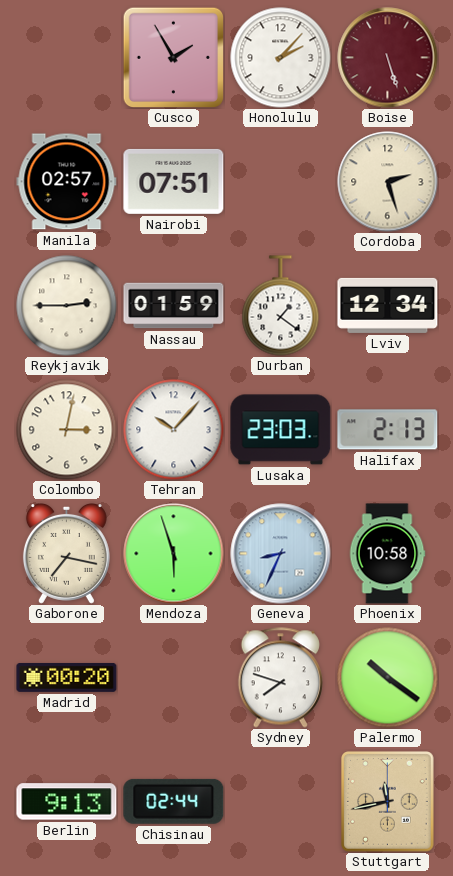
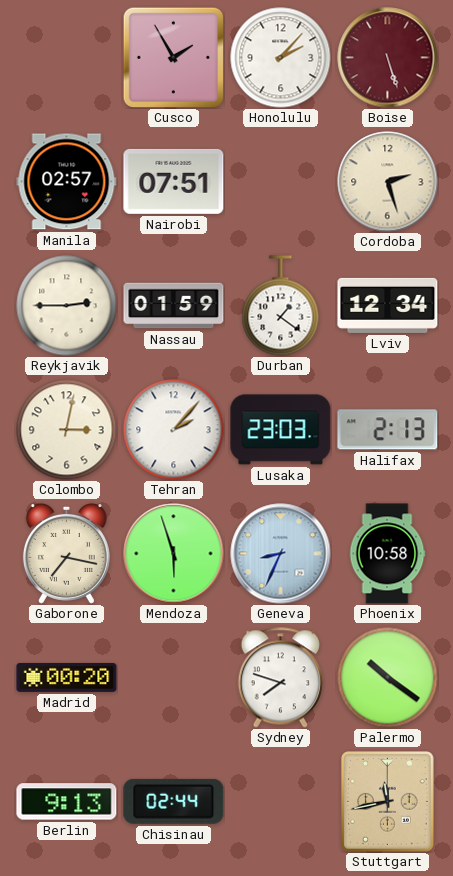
Tehran: 10:07 -> 2:07 (174, 430)
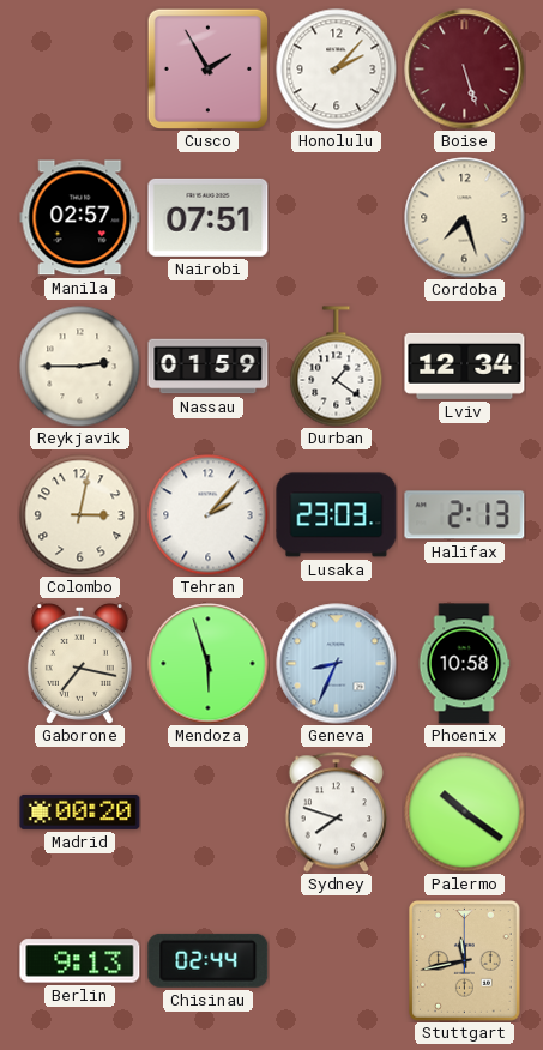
Cordoba: 2:27 -> 7:27 (465, 218)
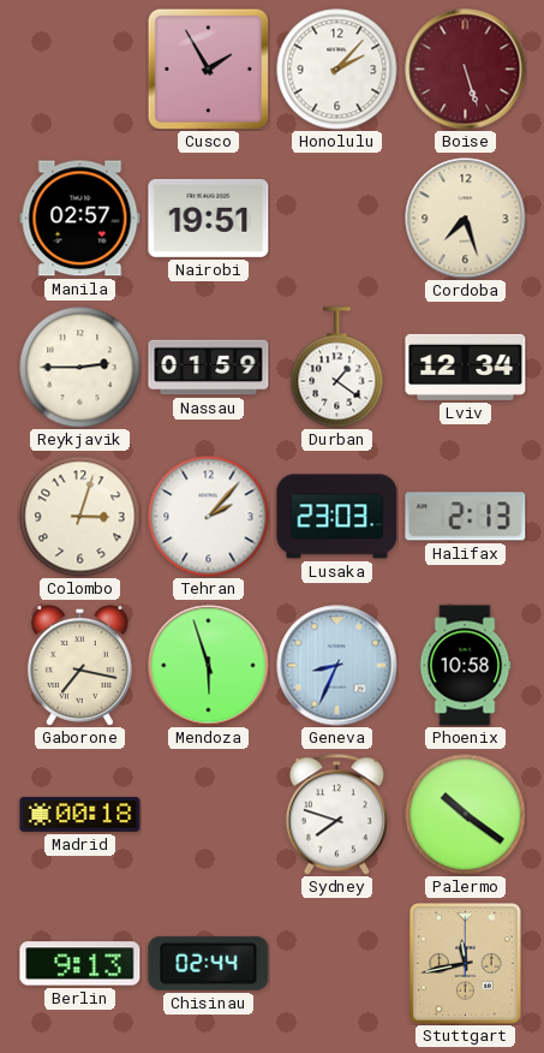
Nairobi: 07:51 -> 19:51 (209, 218)
Colombo: 3:02 -> 3:03 (80, 517)
Madrid: 00:20 -> 00:18 (80, 814)
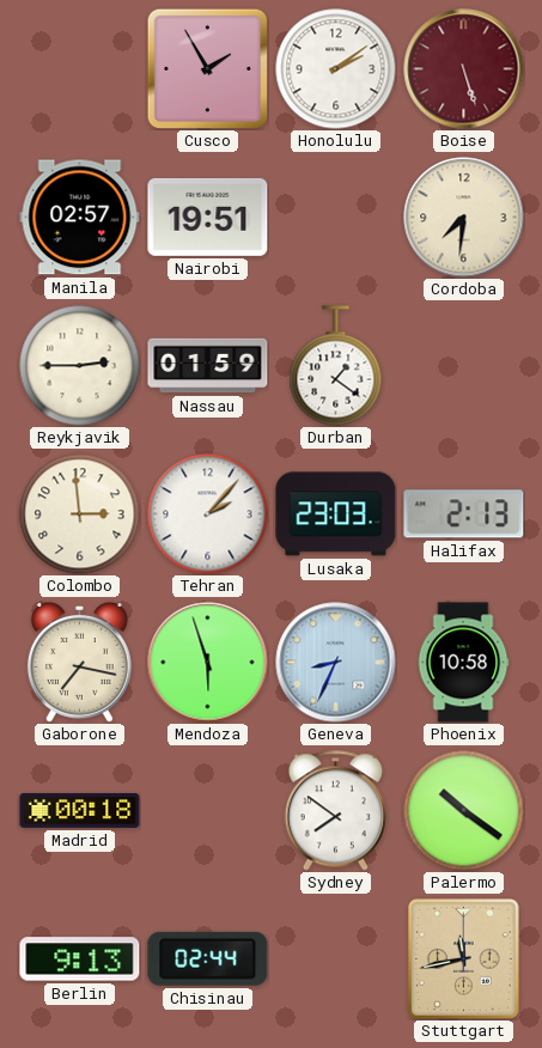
Honolulu: 2:07 -> 2:09 (336, 69)
Cordoba: 7:27 -> 7:31 (464, 218)
Lviv: 12:34 -> none (466, 367)
Colombo: 3:03 -> 2:59 (80, 514)
Sydney: 7:48 -> 7:51 (335, 811)
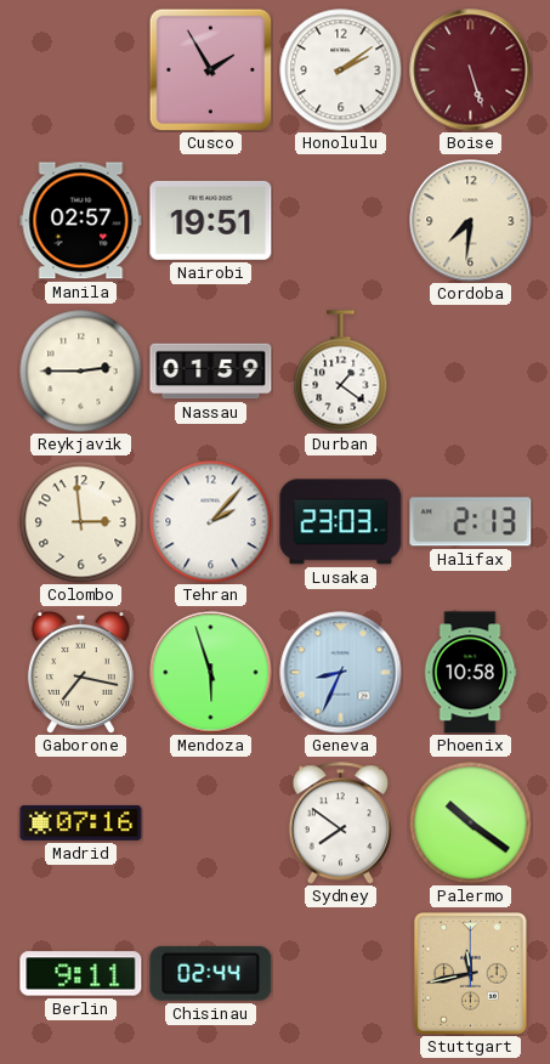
Madrid: 00:18 -> 07:16 (81, 822)
Berlin: 9:13 -> 9:11 (81, 974)
